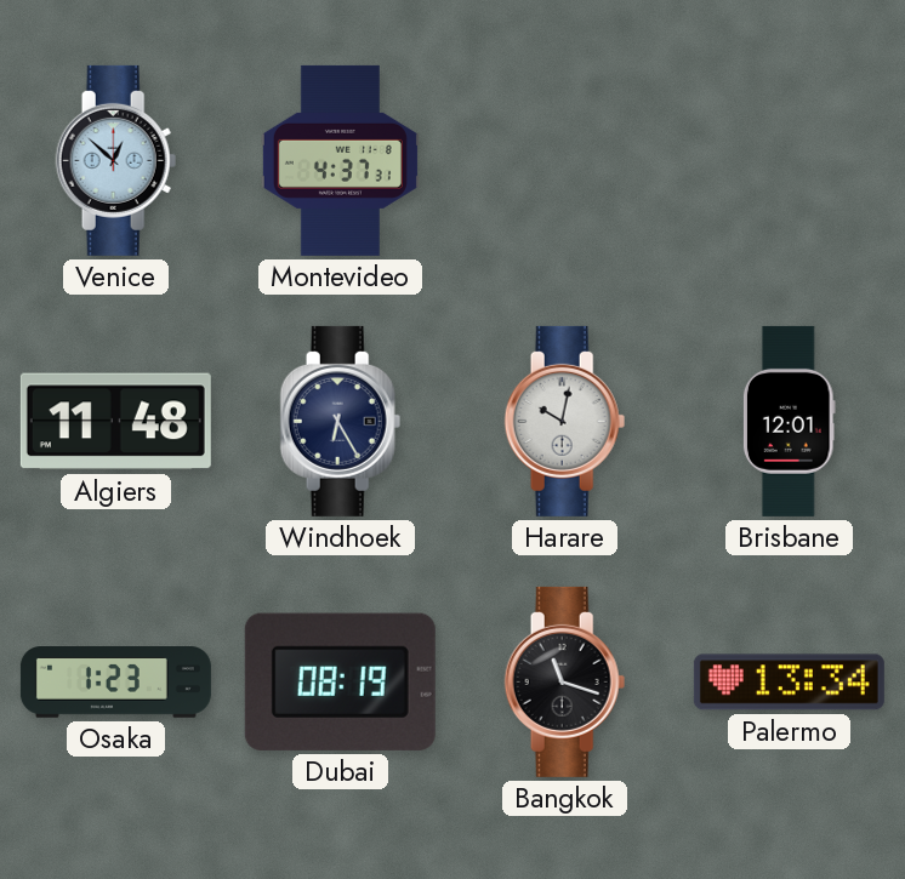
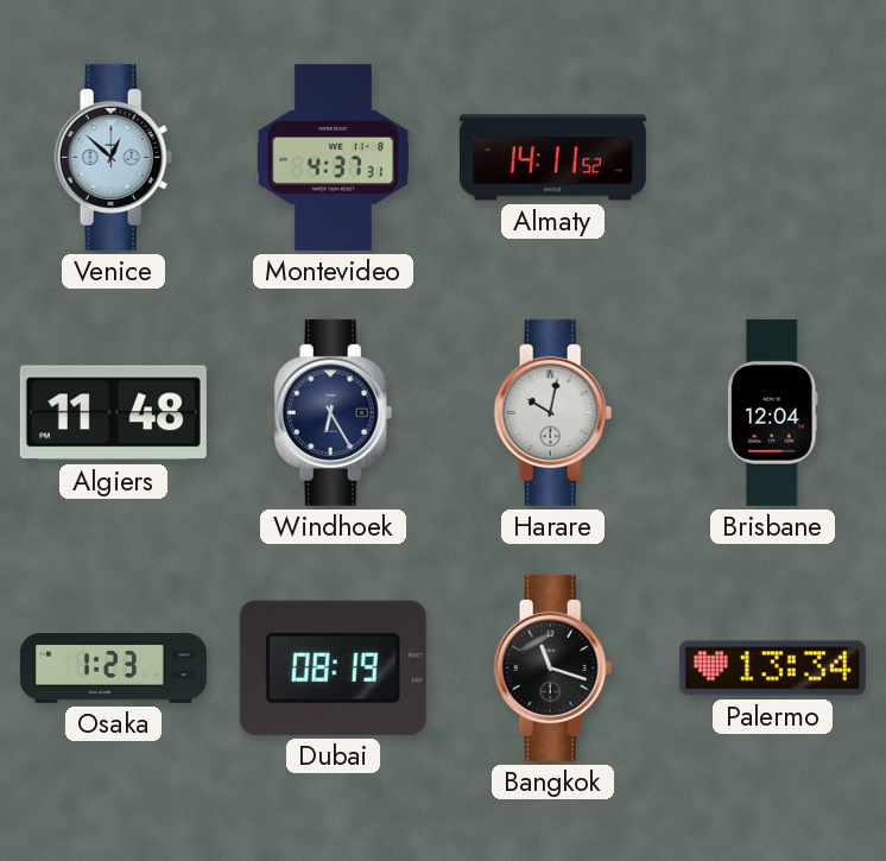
Almaty: none -> 14:11 (552, 158)
Brisbane: 12:01 -> 12:04 (772, 412)
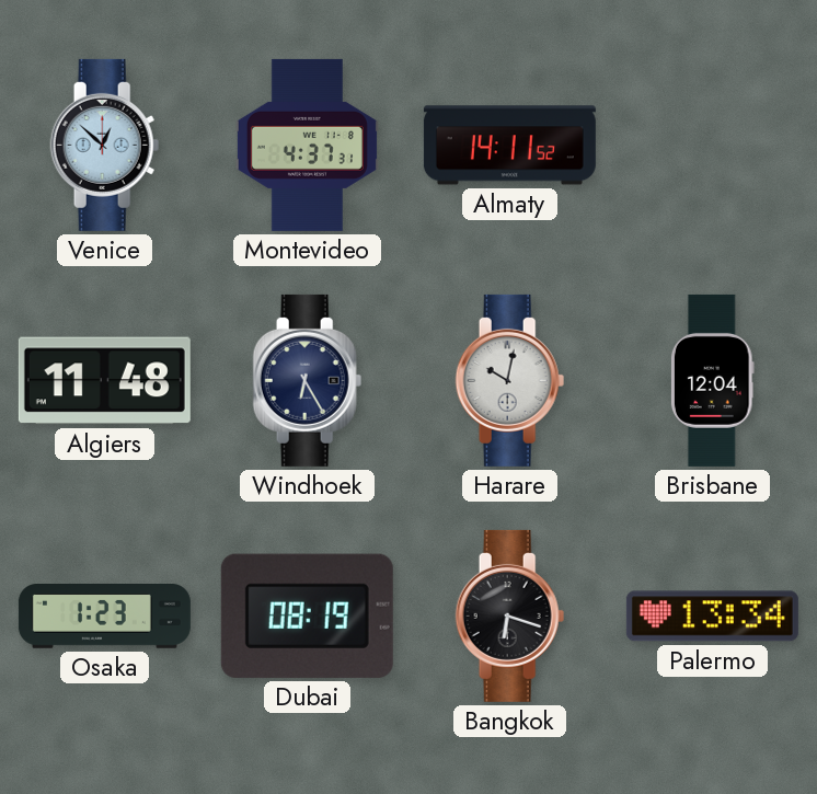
Bangkok: 11:18 -> 6:18 (510, 615)
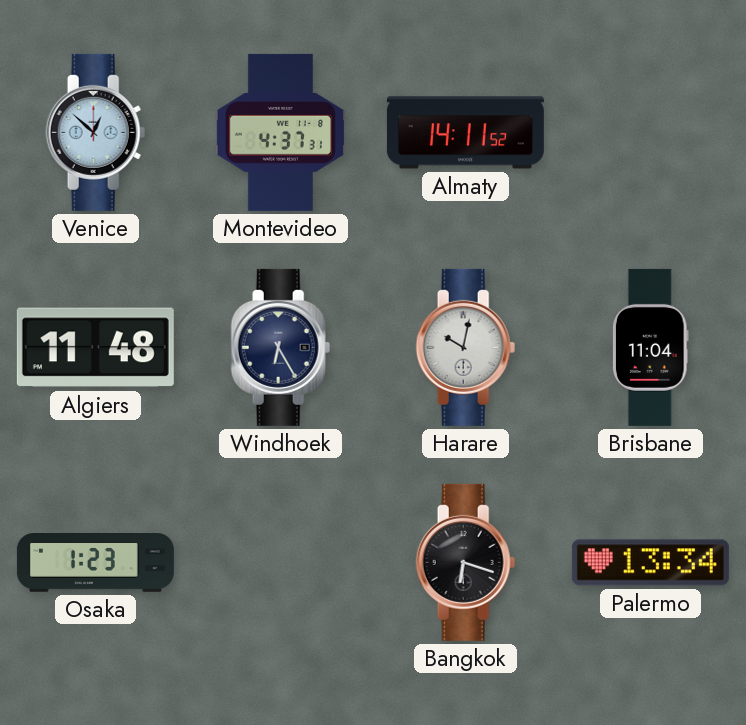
Brisbane: 12:04 -> 11:04 (650, 347)
Dubai: 08:19 -> none (307, 615)
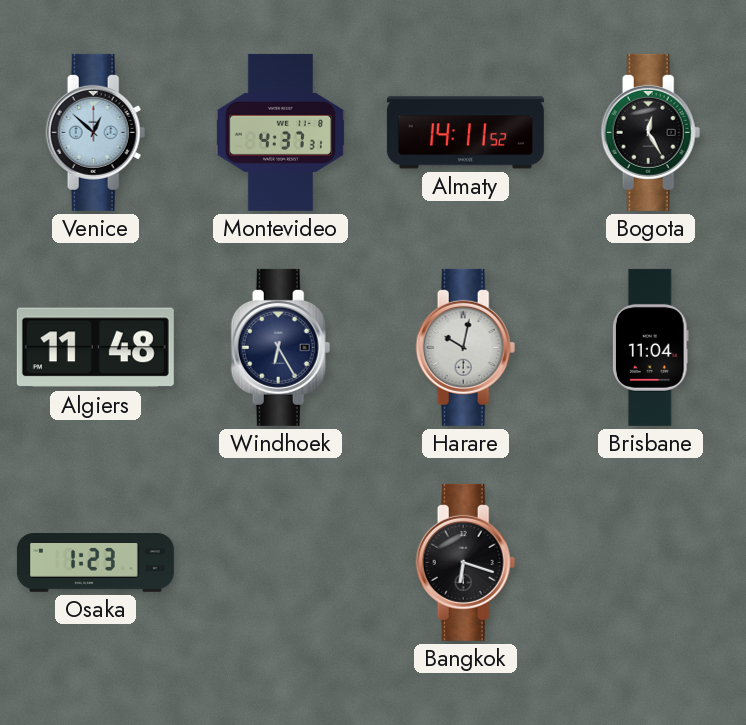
Bogota: none -> 12:25 (651, 132)
Palermo: 13:34 -> none (650, 563)
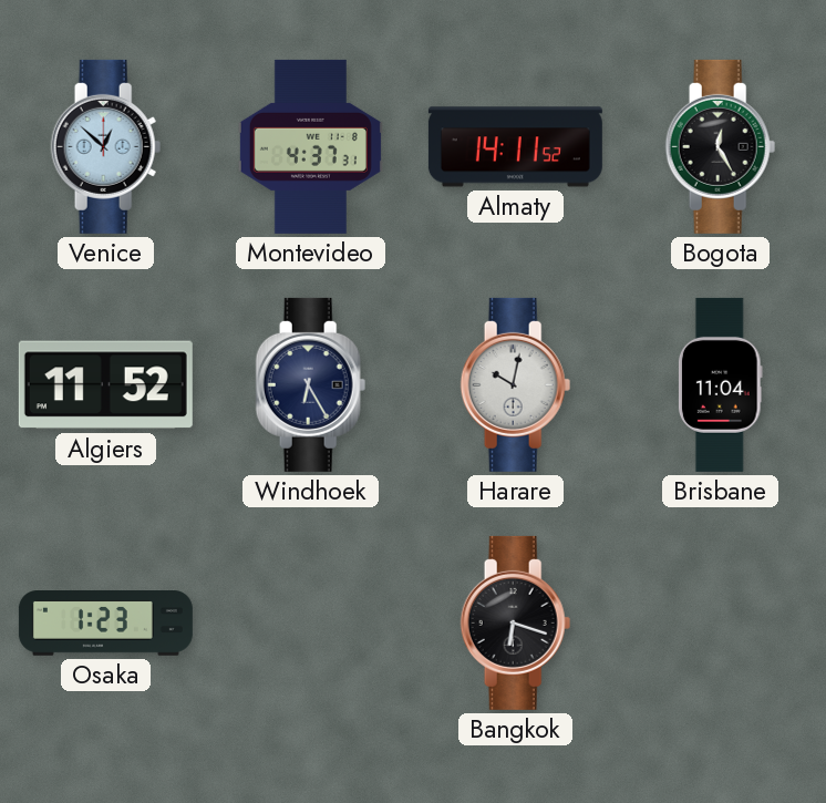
Algiers: 11:48 -> 11:52 (105, 385)
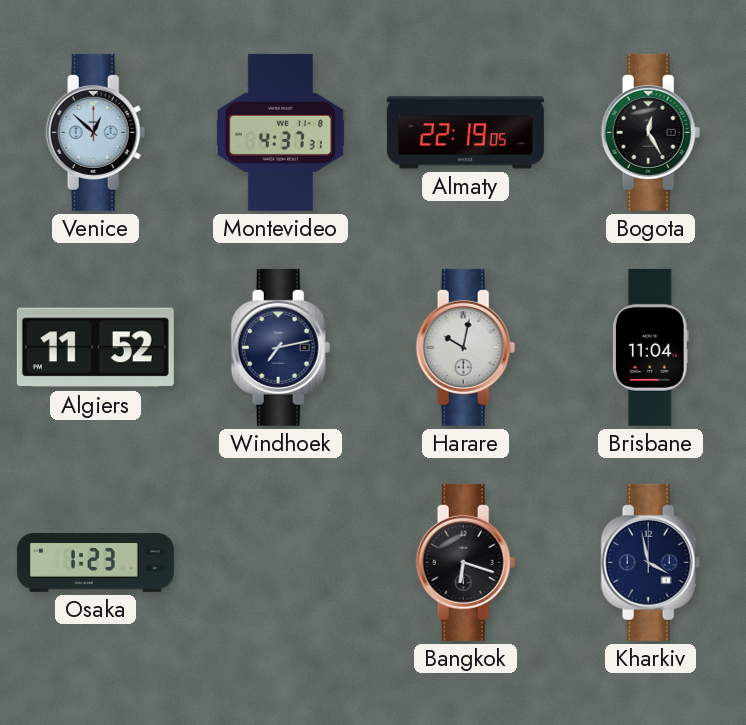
Almaty: 14:11 -> 22:19 (465, 133)
Windhoek: 6:25 -> 7:13 (281, 347)
Kharkiv: none -> 3:58 (651, 562)
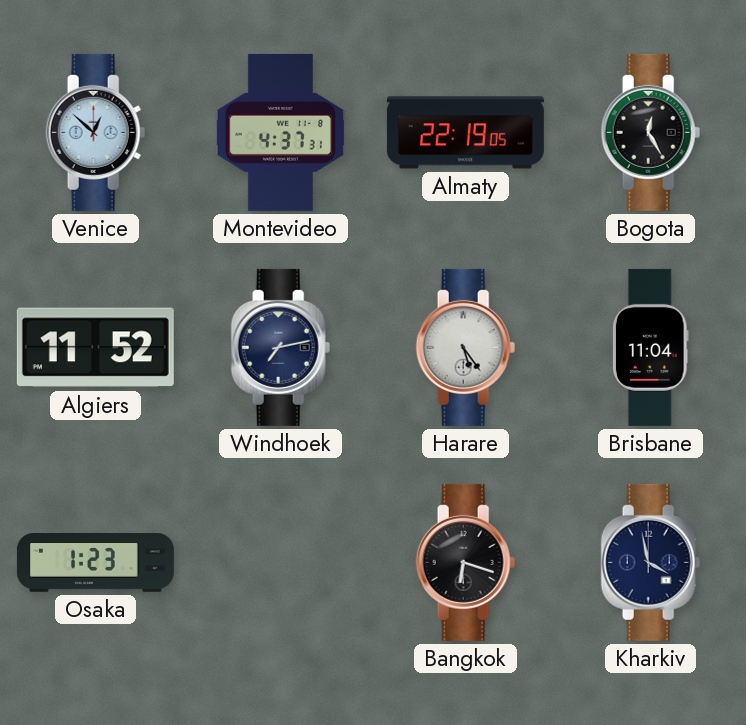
Harare: 10:02 -> 5:24 (466, 347)
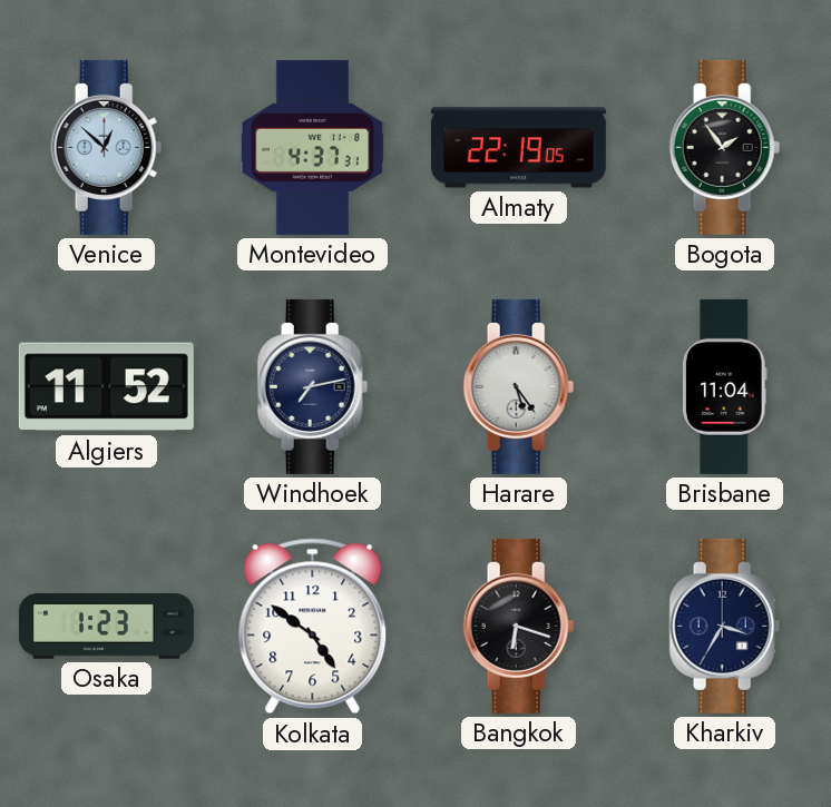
Bogota: 12:25 -> 1:54 (725, 147)
Kolkata: none -> 4:51 (313, 627)
Kharkiv: 3:58 -> 3:35 (725, 626)
